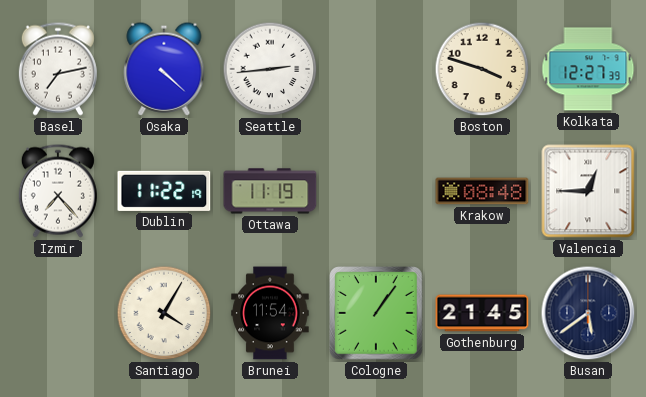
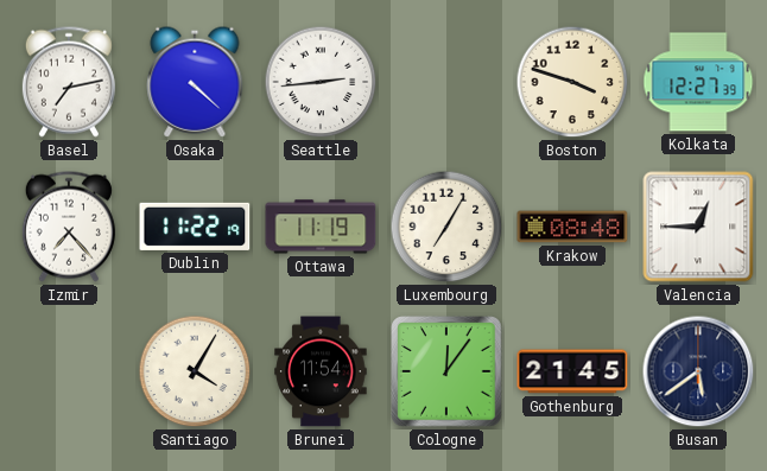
Luxembourg: none -> 7:05 (446, 227)
Cologne: 1:06 -> 12:06 (446, 371)
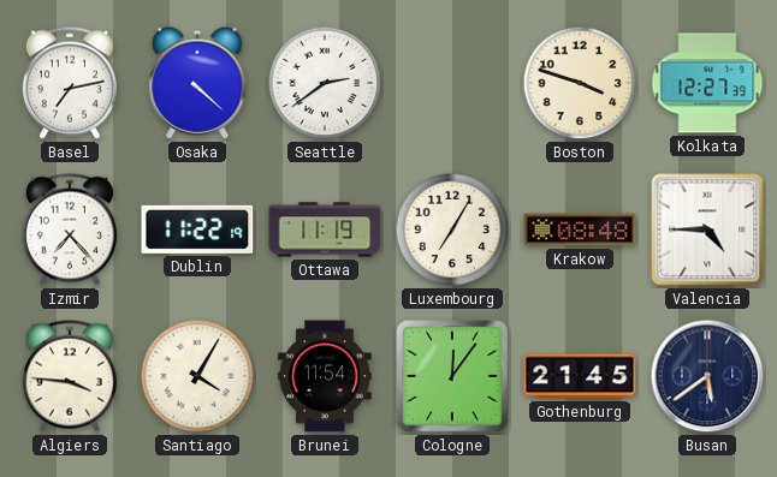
Seattle: 2:44 -> 2:39 (325, 83)
Valencia: 12:45 -> 4:45 (707, 229)
Algiers: none -> 3:46 (70, 376)
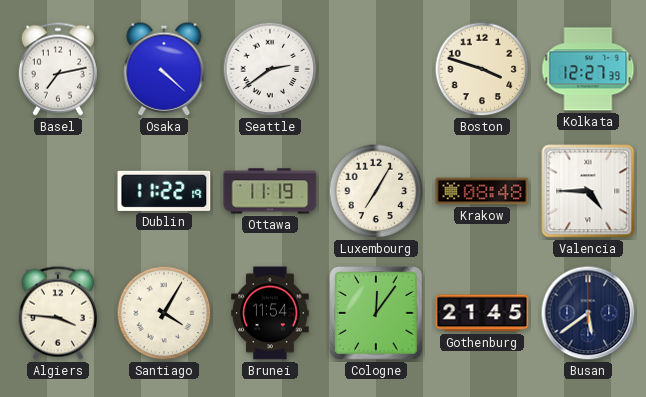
Izmir: 7:23 -> none (70, 229)
